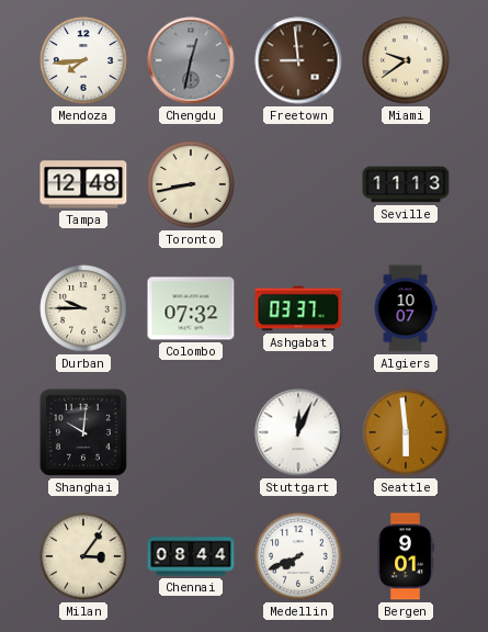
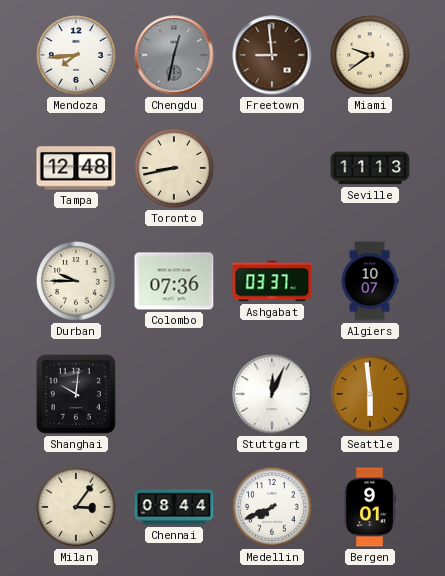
Colombo: 07:32 -> 07:36 (174, 281)
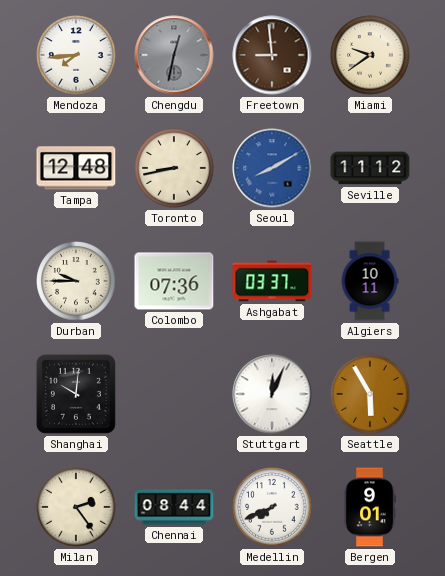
Seoul: none -> 8:10 (272, 168)
Seville: 11:13 -> 11:12 (370, 168)
Algiers: 10:07 -> 10:11 (370, 281)
Seattle: 5:59 -> 5:55 (370, 394)
Milan: 3:06 -> 2:24 (76, 507)
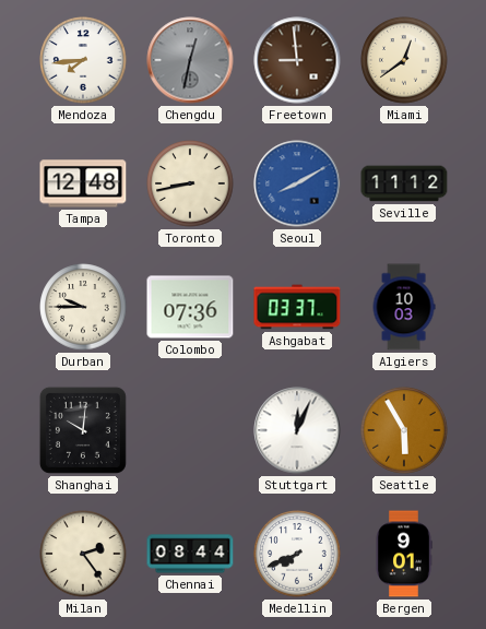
Miami: 9:39 -> 12:39 (404, 60)
Algiers: 10:11 -> 10:03 (404, 307)
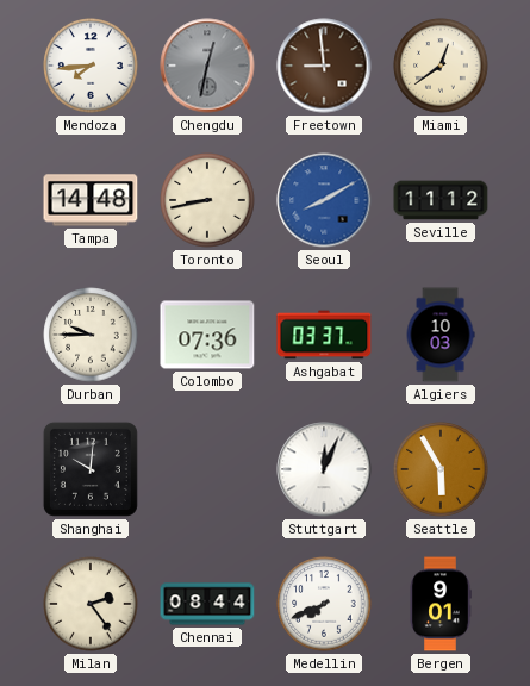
Tampa: 12:48 -> 14:48 (91, 200)
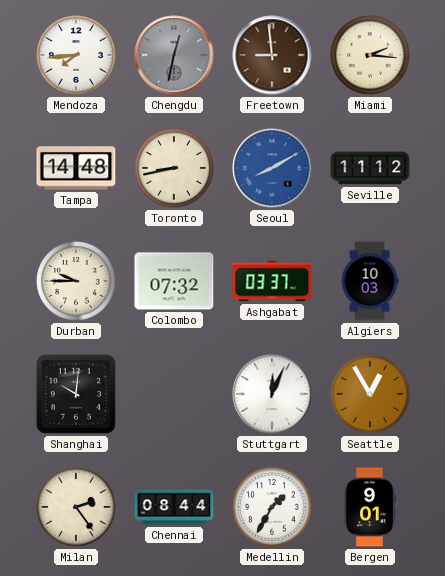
Miami: 12:39 -> 2:16 (370, 55)
Colombo: 07:36 -> 07:32 (174, 281)
Seattle: 5:55 -> 12:55 (370, 394)
Medellin: 7:41 -> 1:35 (272, 507)
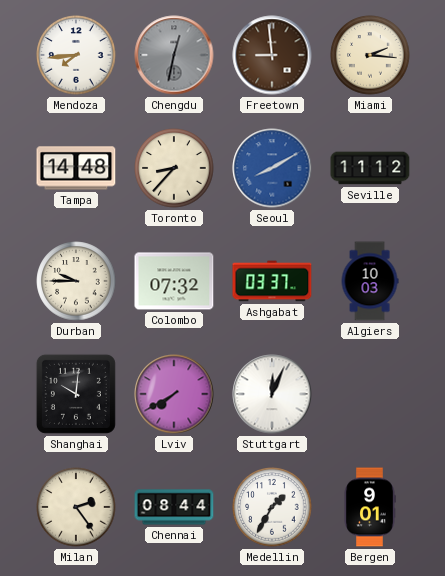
Toronto: 8:43 -> 8:37 (174, 168)
Lviv: none -> 7:40 (174, 394)
Seattle: 12:55 -> none (370, 394)
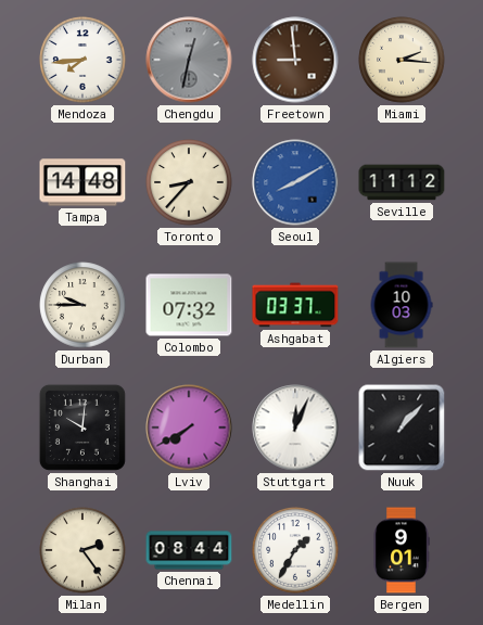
Nuuk: none -> 1:07 (402, 428)
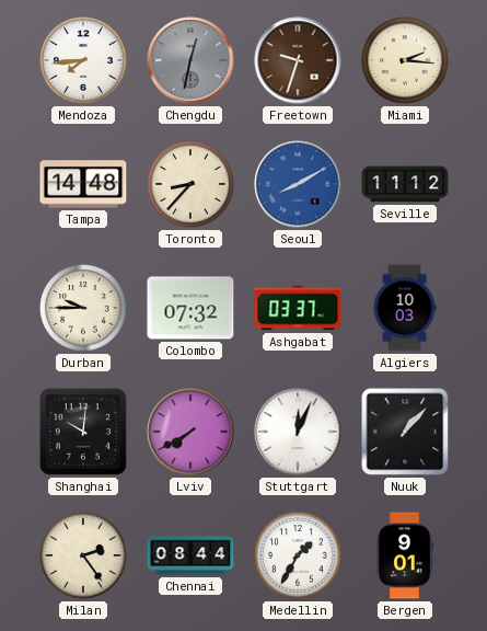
Freetown: 8:59 -> 9:33 (298, 60)
